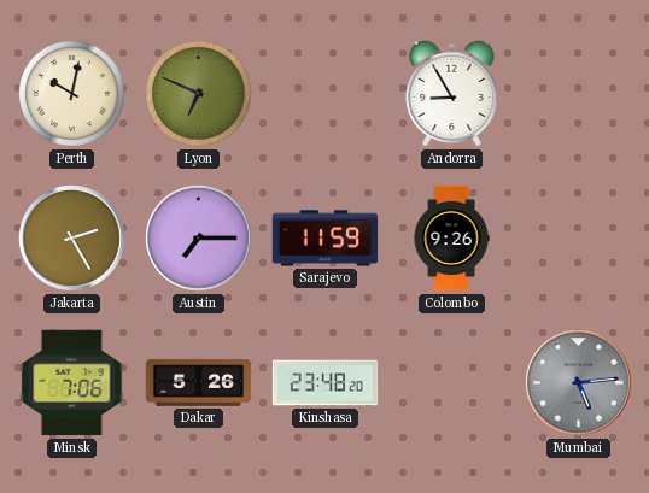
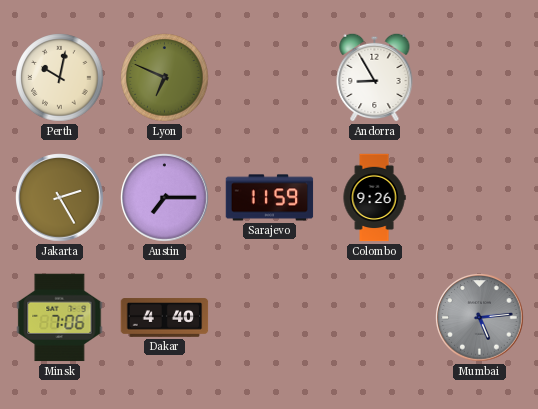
Dakar: 5:26 -> 4:40 (165, 318)
Kinshasa: 23:48 -> none (326, 383)
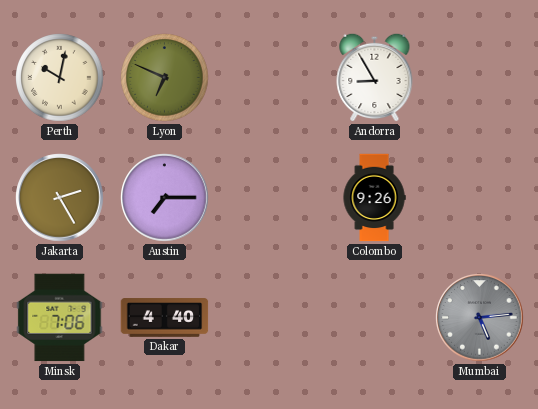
Sarajevo: 11:59 -> none (270, 198)
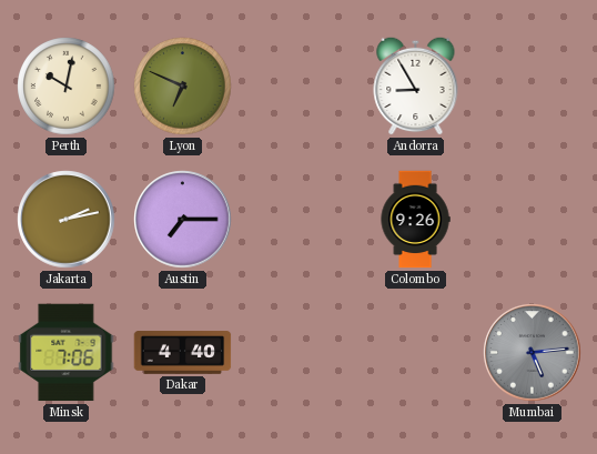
Jakarta: 2:25 -> 2:13 (67, 220)
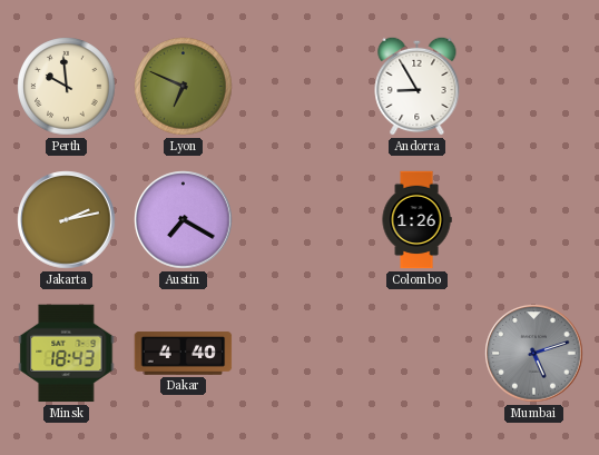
Perth: 10:02 -> 9:59 (67, 87)
Austin: 7:15 -> 7:20 (184, 220)
Colombo: 9:26 -> 1:26 (416, 220)
Minsk: 7:06 -> 18:43 (67, 354)
Mumbai: 5:14 -> 5:12 (534, 354)
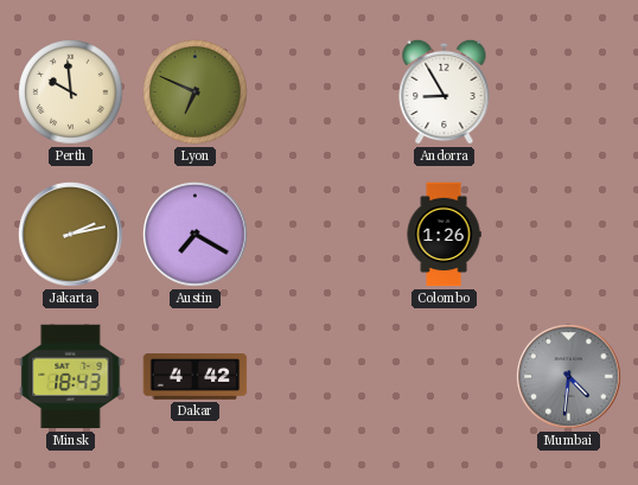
Dakar: 4:40 -> 4:42 (196, 377)
Mumbai: 5:12 -> 4:31 (569, 377)
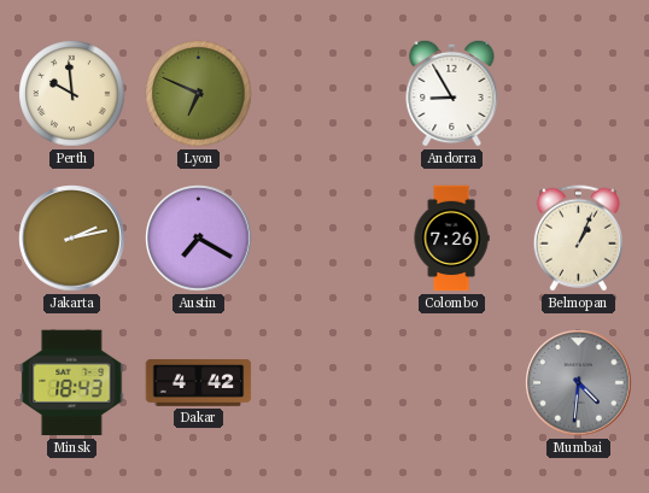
Colombo: 1:26 -> 7:26 (451, 239)
Belmopan: none -> 1:04 (578, 239)
